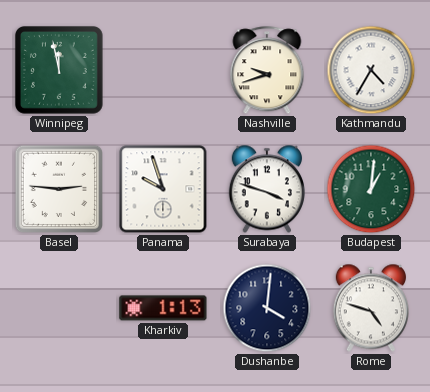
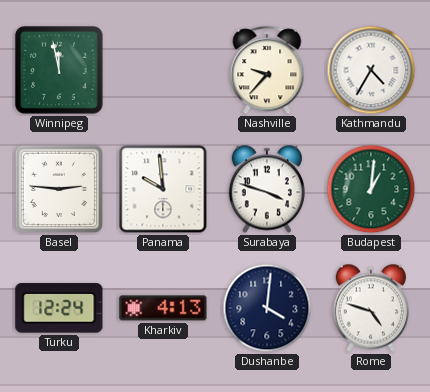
Nashville: 9:42 -> 9:37 (267, 71)
Panama: 9:57 -> 9:59 (163, 189)
Turku: none -> 12:24 (59, 308)
Kharkiv: 1:13 -> 4:13 (163, 308)
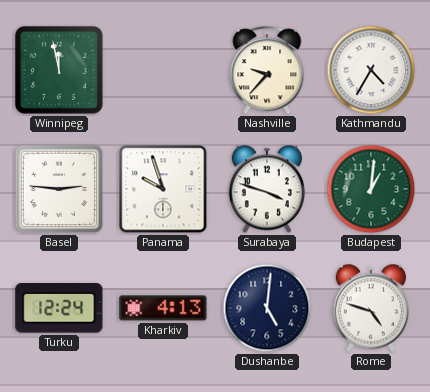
Panama: 9:59 -> 9:57 (163, 189)
Dushanbe: 4:01 -> 5:01 (267, 308)
